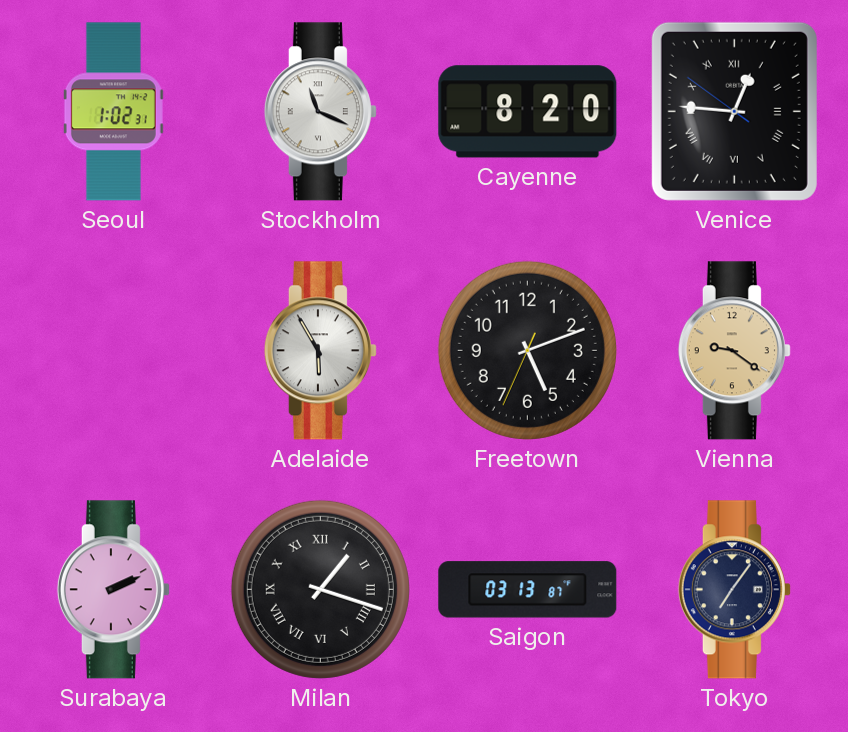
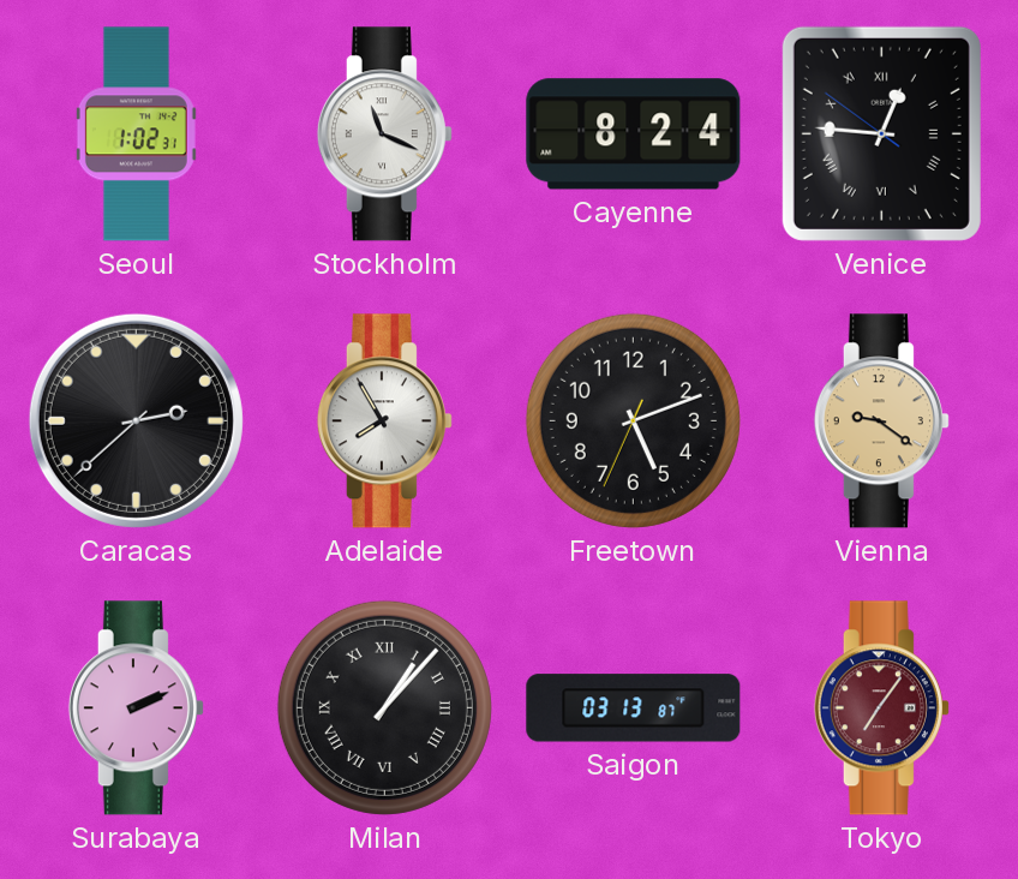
Cayenne: 8:20 -> 8:24 (634, 134)
Caracas: none -> 2:38 (136, 420)
Adelaide: 5:55 -> 7:55 (384, 421)
Milan: 1:18 -> 1:07 (384, 707)
Tokyo dial: navy -> burgundy (881, 708)
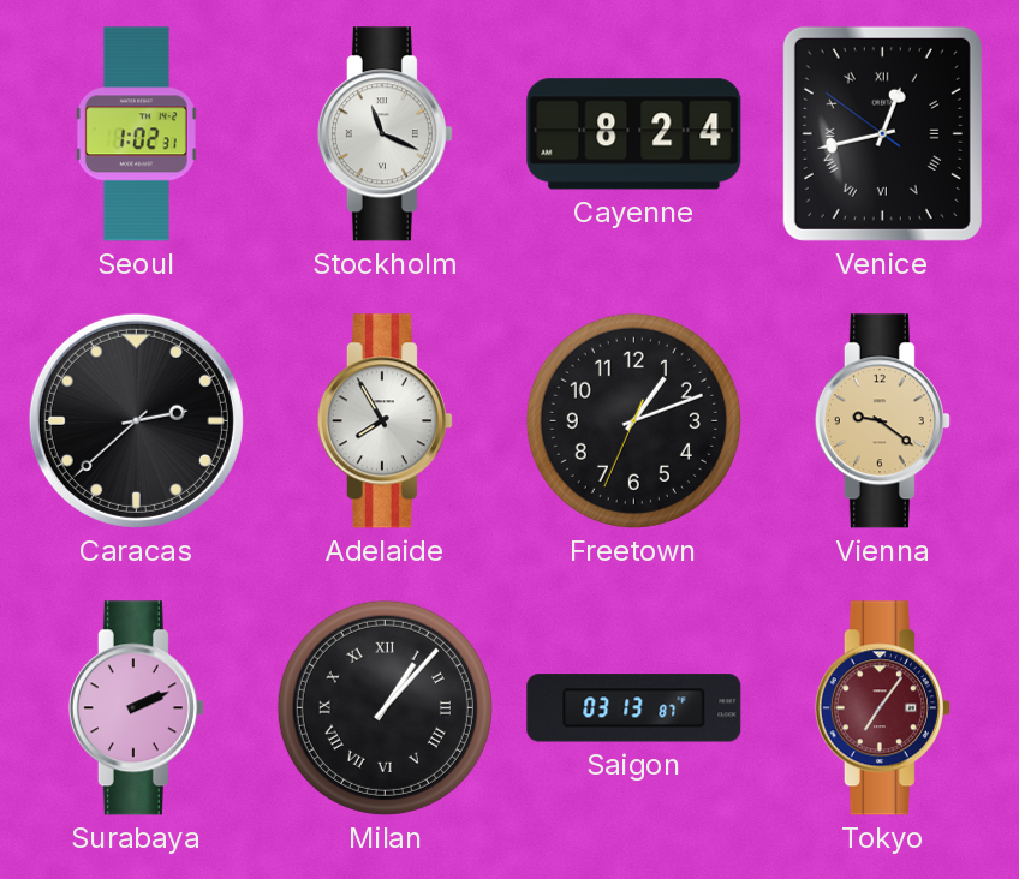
Venice: 12:45 -> 12:42 (882, 133)
Freetown: 5:11 -> 1:11 (633, 420)
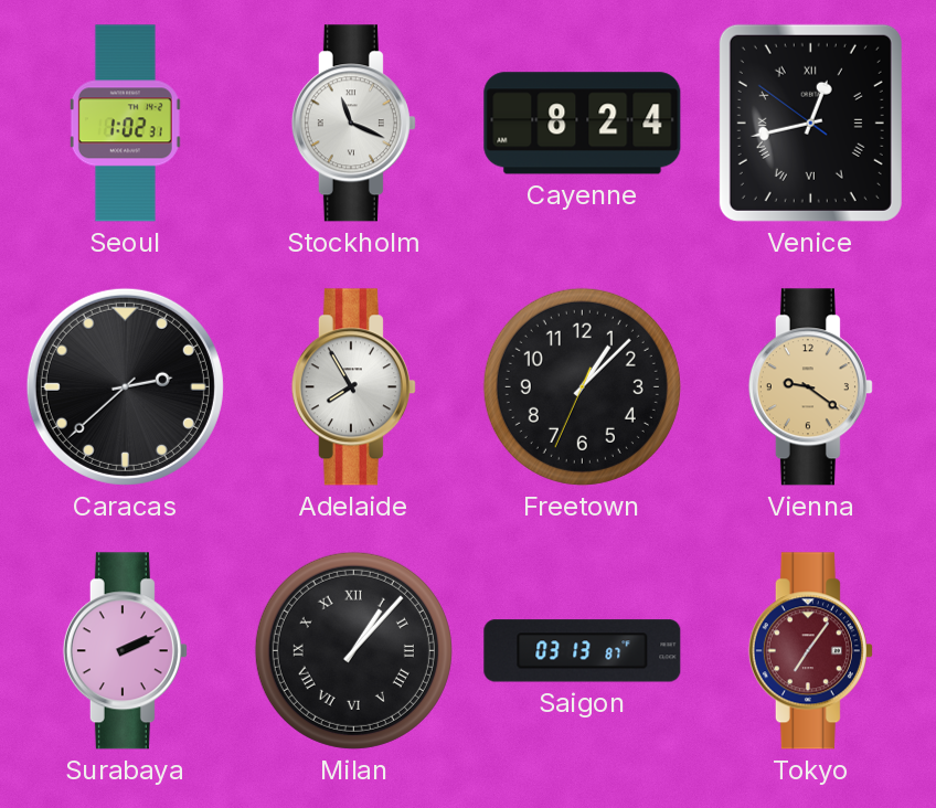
Freetown: 1:11 -> 1:07 (582, 386)
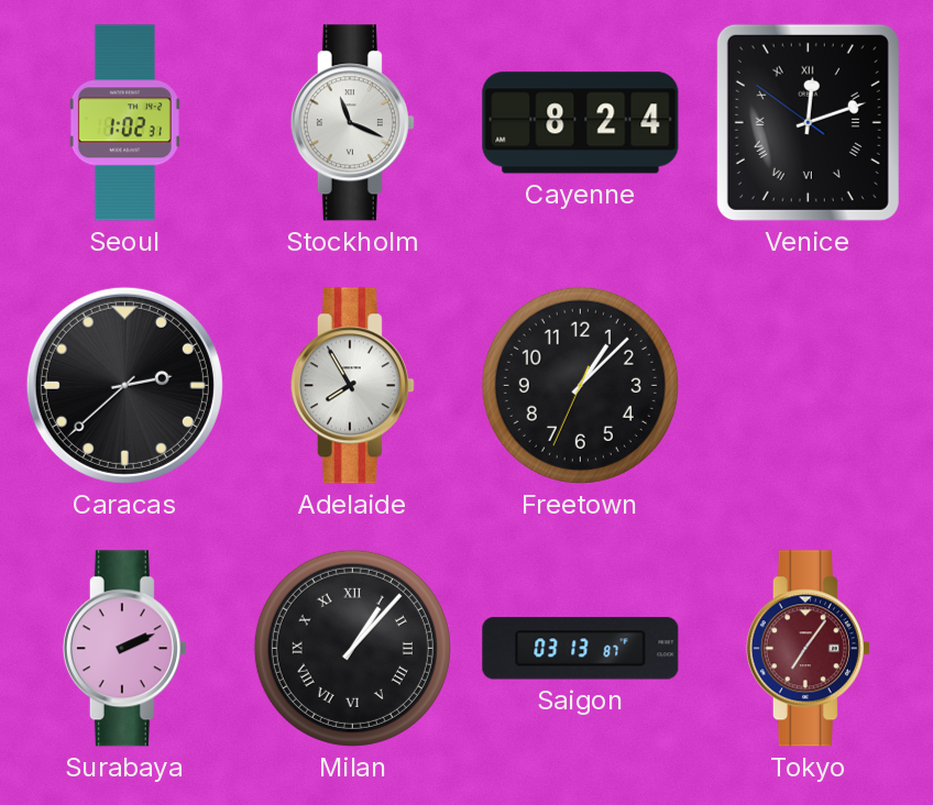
Venice: 12:42 -> 12:11 (808, 122)
Vienna: 9:21 -> none (810, 387)
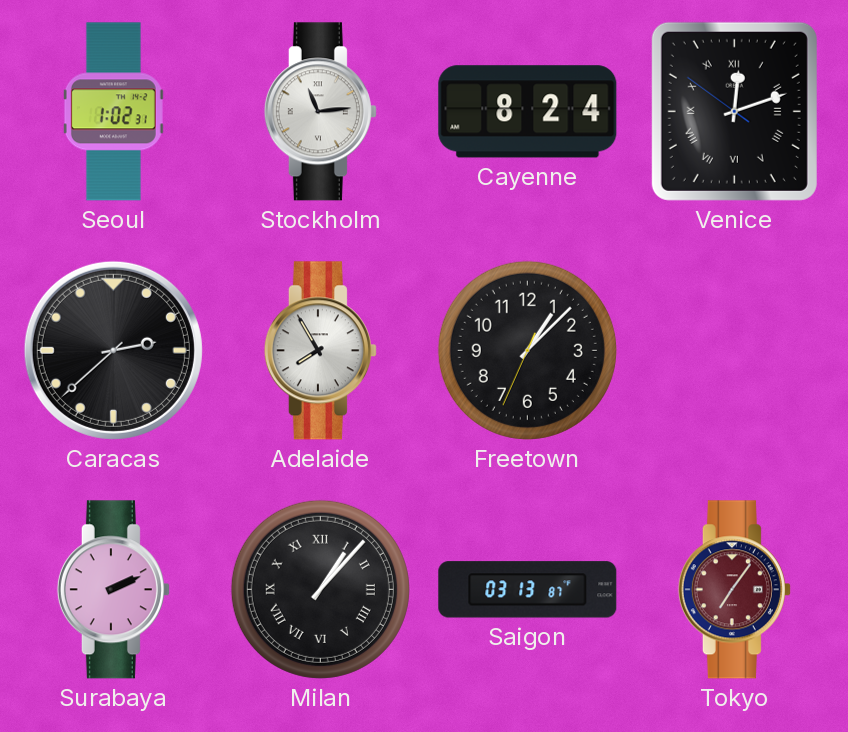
Stockholm: 11:19 -> 11:14 (320, 112)
